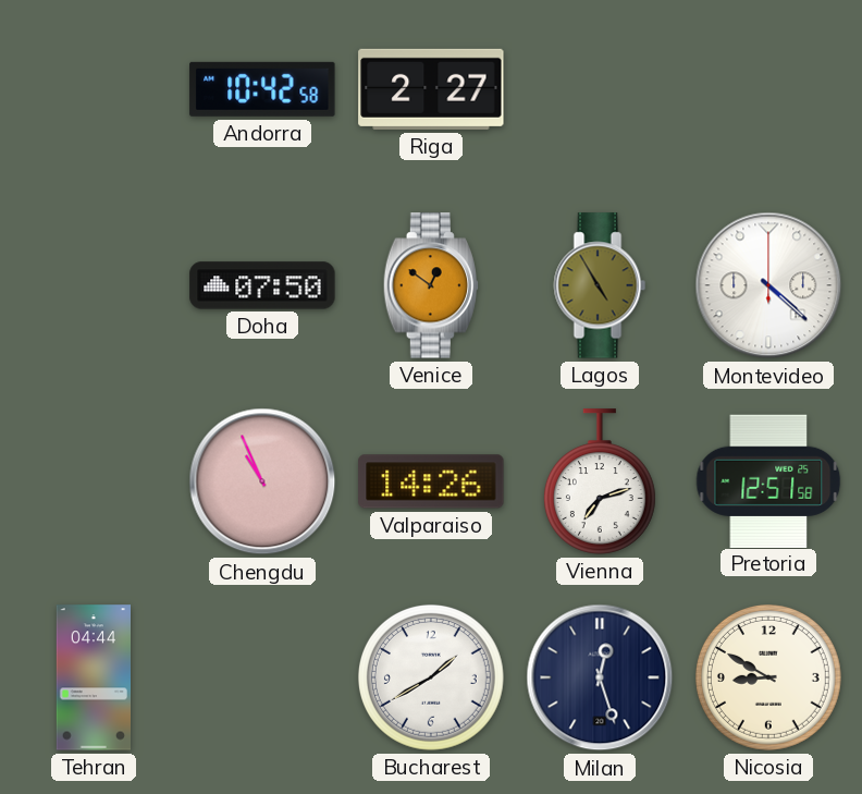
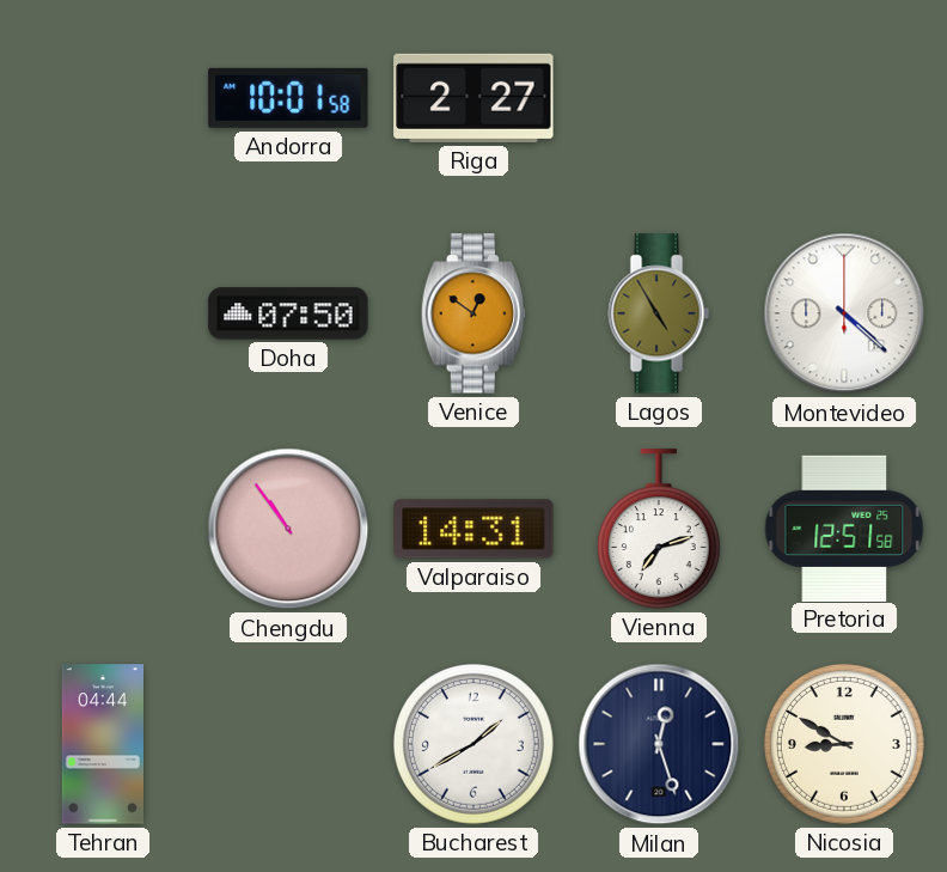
Andorra: 10:42 -> 10:01 (288, 98)
Chengdu: 10:56 -> 10:54 (288, 529)
Valparaiso: 14:26 -> 14:31 (473, 529)
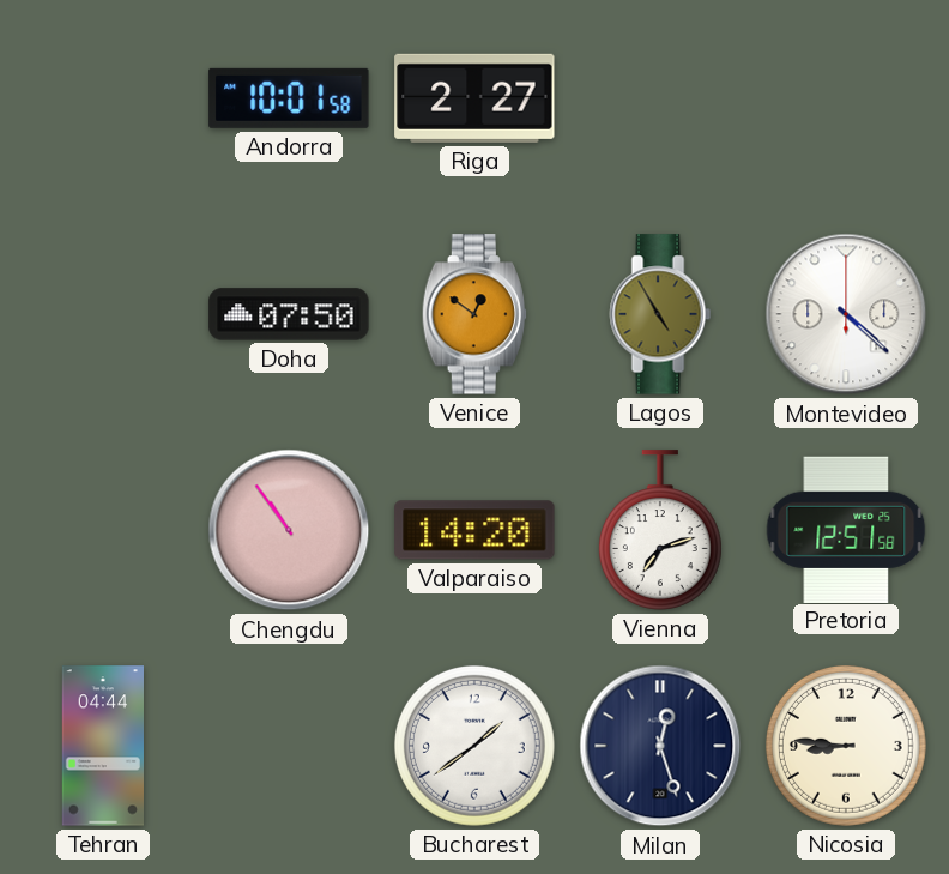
Valparaiso: 14:31 -> 14:20 (475, 530)
Bucharest: 1:40 -> 1:39 (475, 746)
Nicosia: 8:50 -> 8:46 (846, 746)
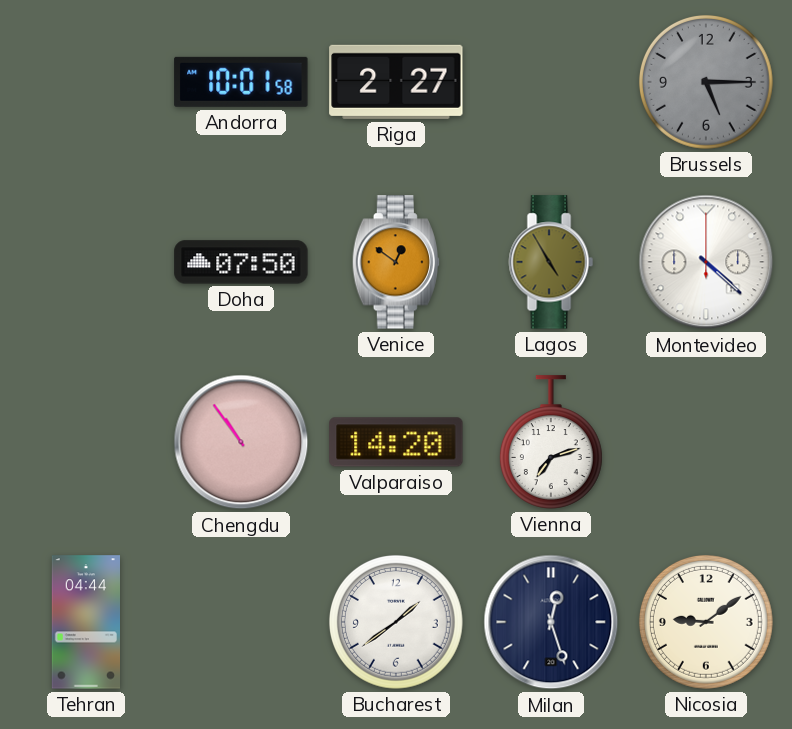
Brussels: none -> 5:15 (706, 82)
Pretoria: 12:51 -> none (846, 529)
Nicosia: 8:46 -> 9:09 (706, 622)
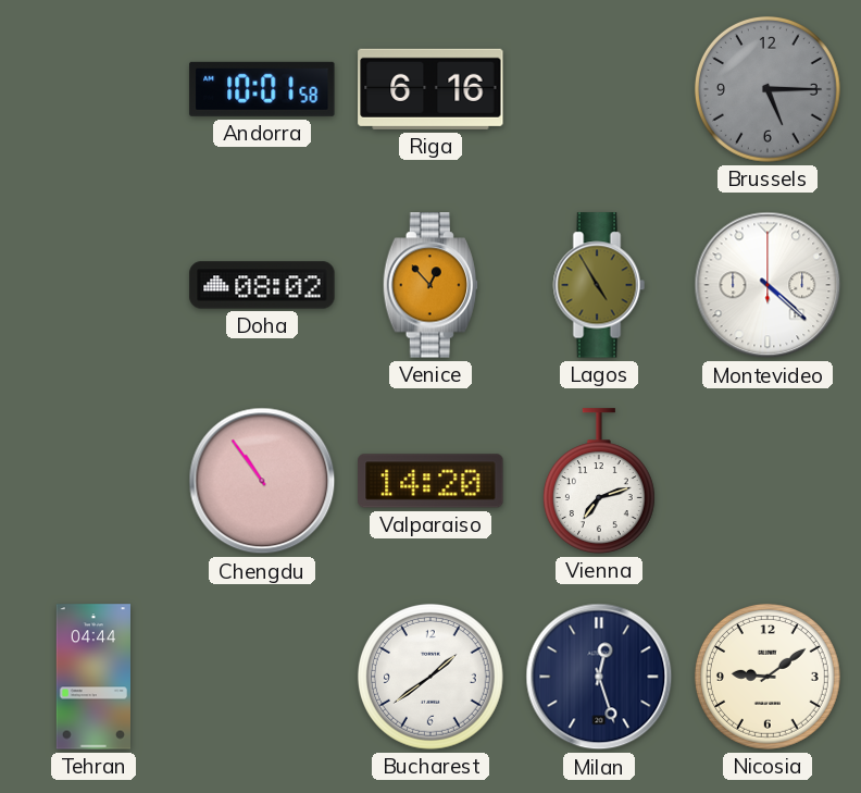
Riga: 2:27 -> 6:16 (430, 89)
Doha: 07:50 -> 08:02 (262, 285)
Venice: 12:51 -> 12:53 (429, 285)
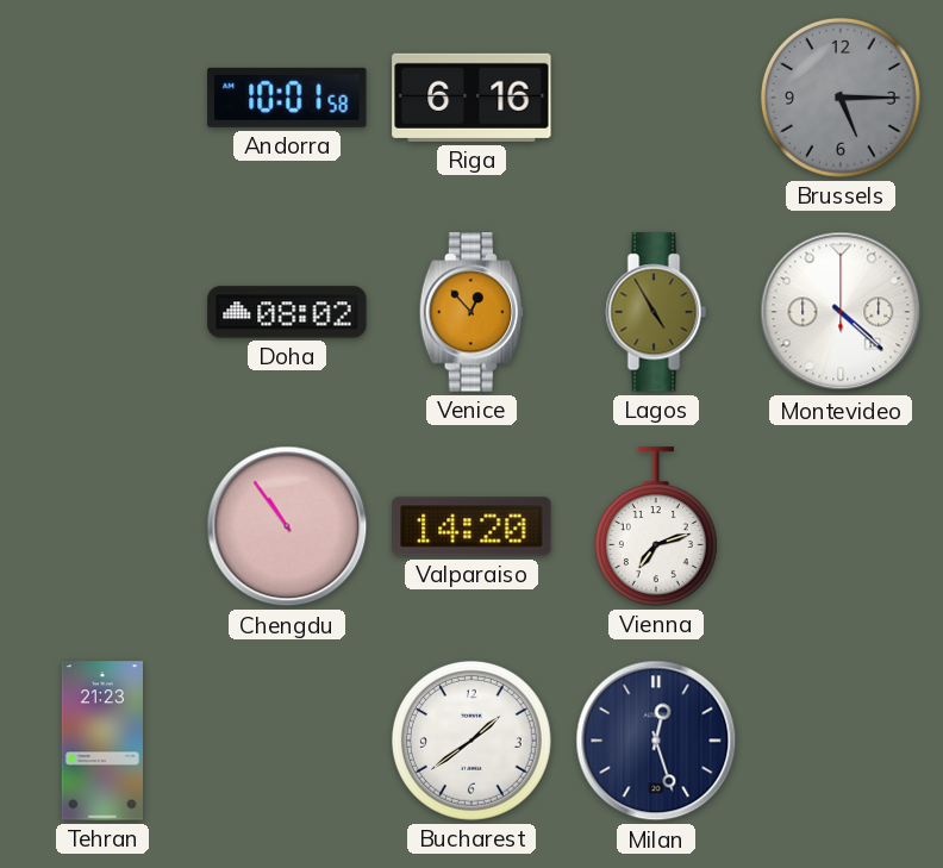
Tehran: 04:44 -> 21:23 (101, 741)
Nicosia: 9:09 -> none (768, 677)
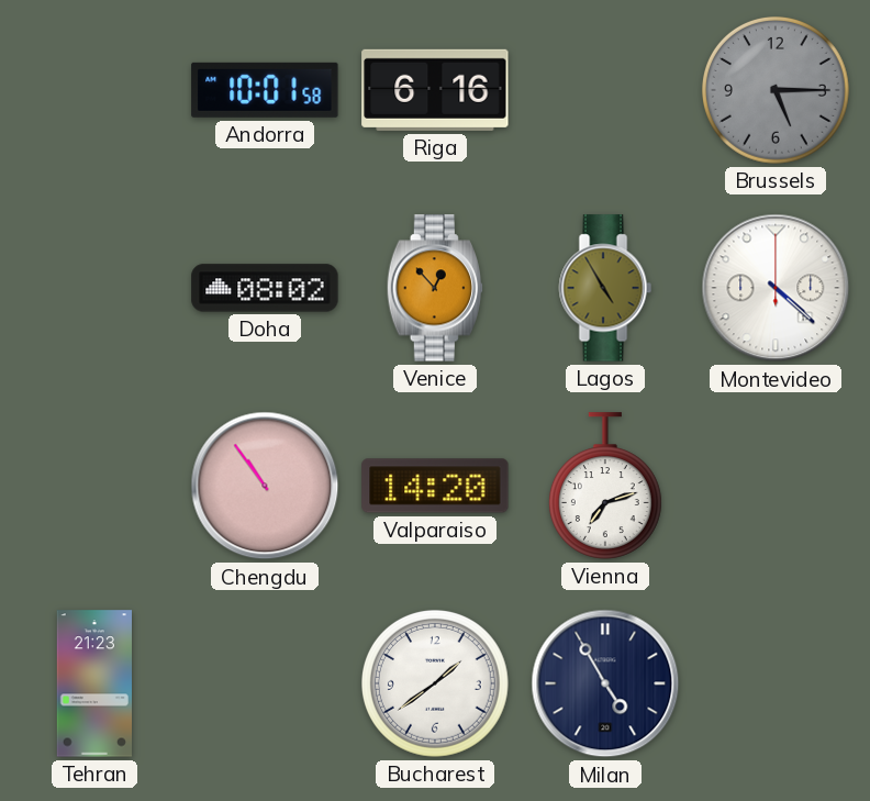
Milan: 12:27 -> 4:55 (605, 683)
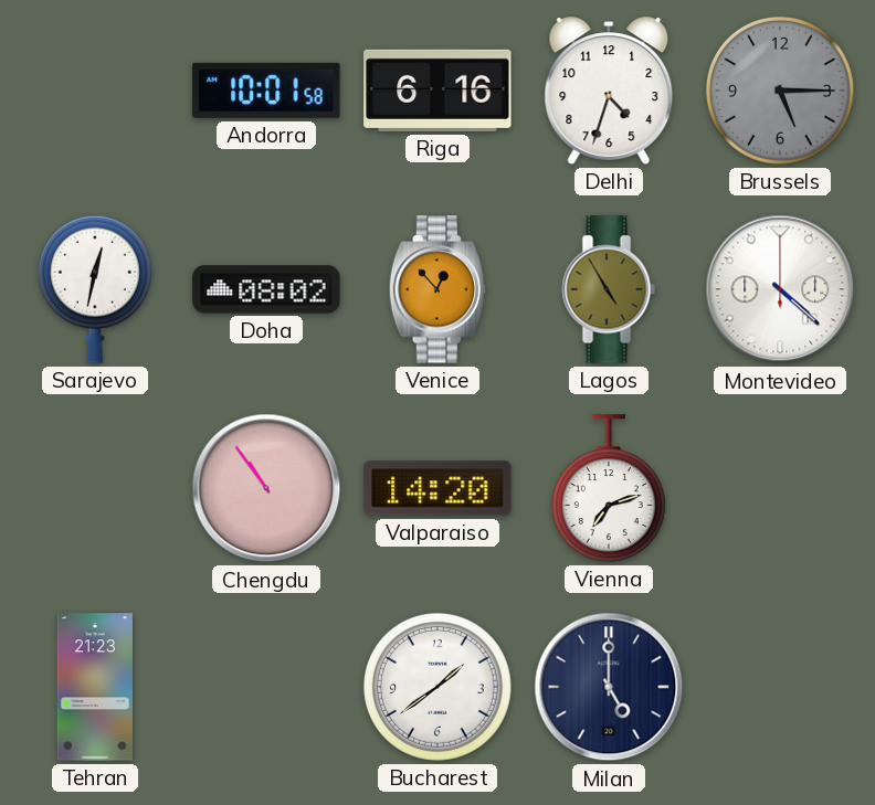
Delhi: none -> 4:33 (609, 91)
Sarajevo: none -> 12:32 (95, 289)
Milan: 4:55 -> 5:00 (609, 687)
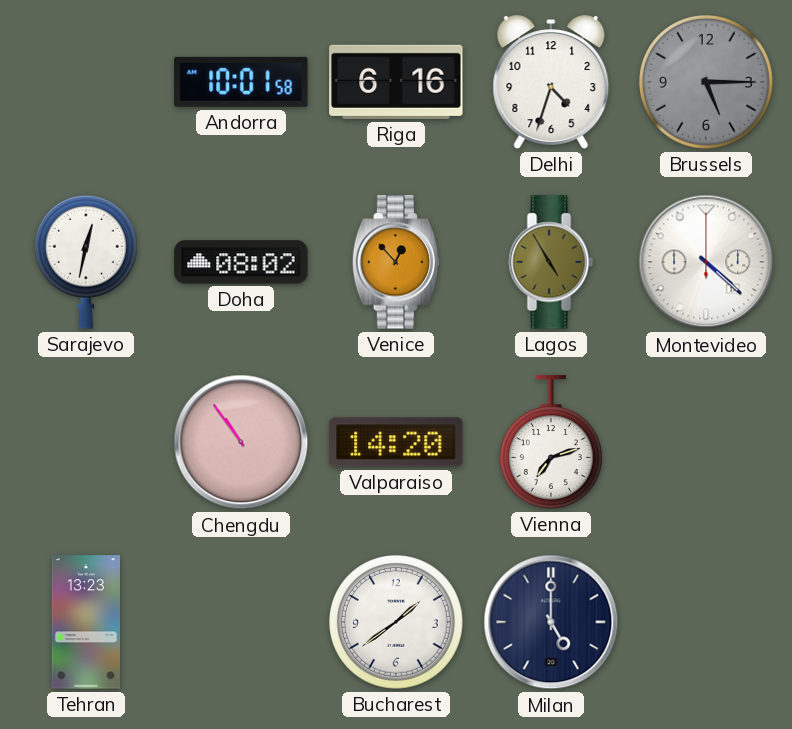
Tehran: 21:23 -> 13:23 (85, 622)
